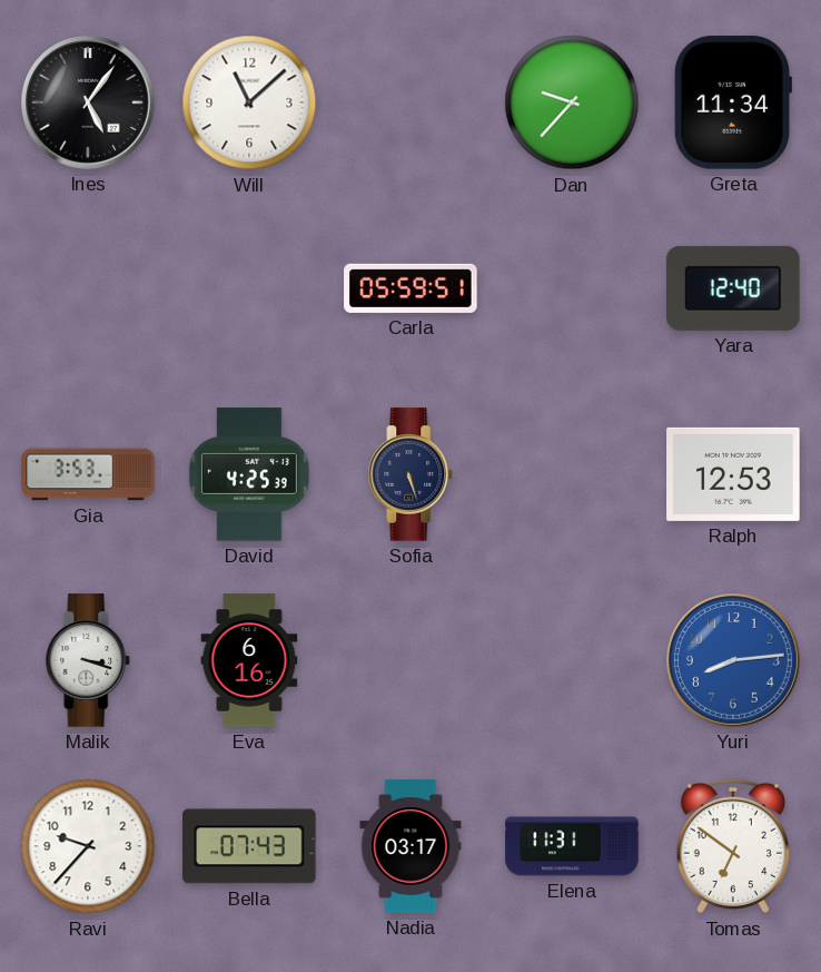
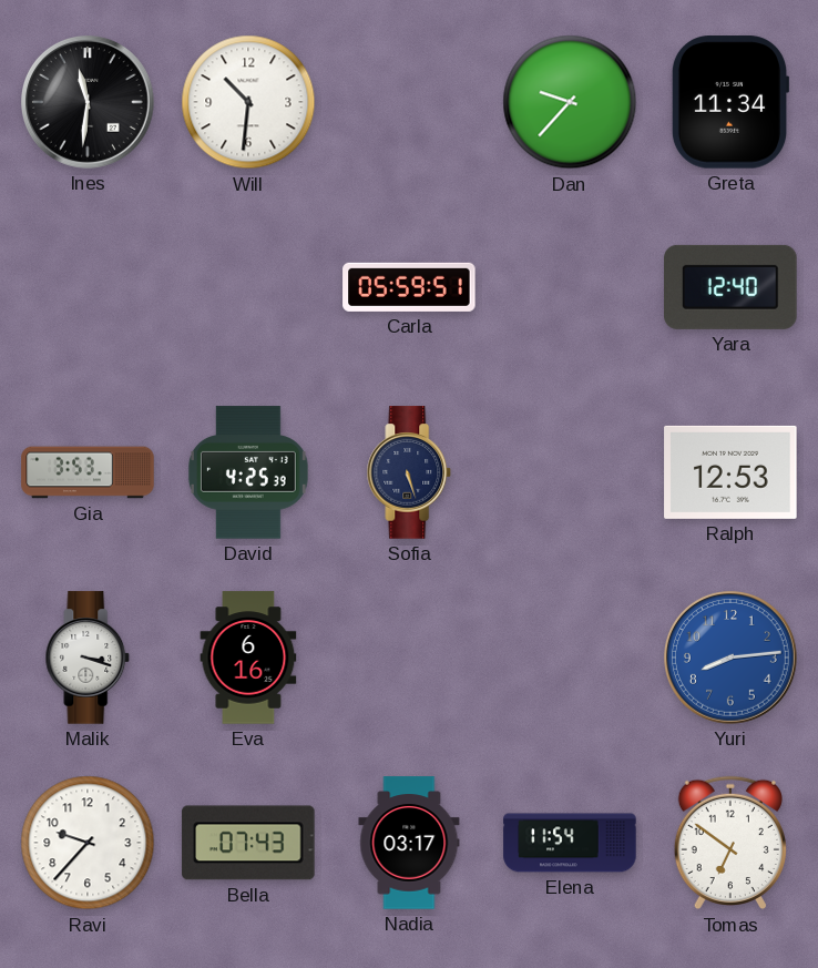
Ines: 5:06 -> 11:31 (89, 103)
Will: 11:08 -> 10:31 (248, 102)
Elena: 11:31 -> 11:54 (570, 843)
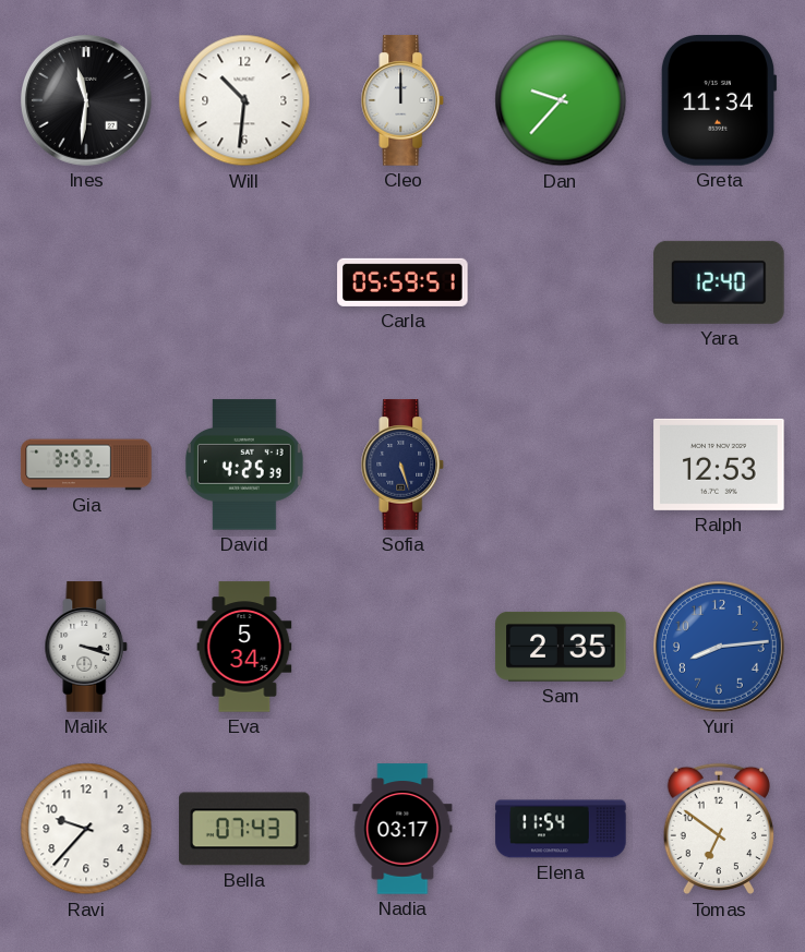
Cleo: none -> 12:00 (403, 100)
Eva: 6:16 -> 5:34 (244, 647)
Sam: none -> 2:35 (561, 647)
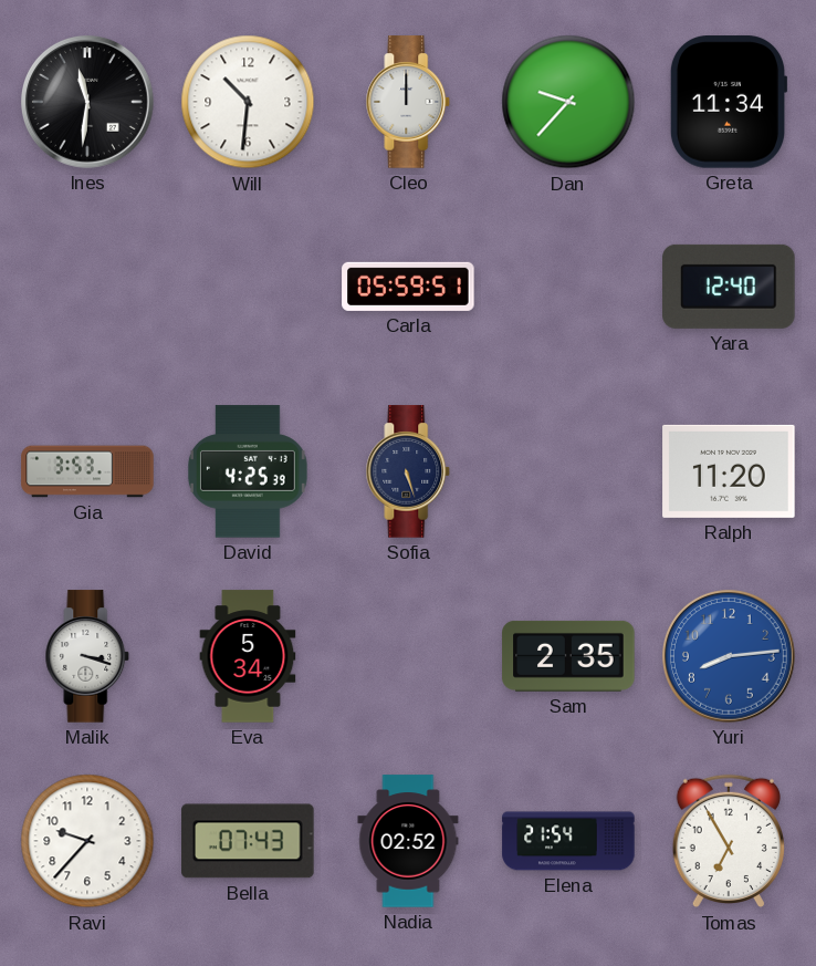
Ralph: 12:53 -> 11:20 (729, 471)
Nadia: 03:17 -> 02:52 (408, 841)
Elena: 11:54 -> 21:54 (568, 841)
Tomas: 6:51 -> 6:55 (729, 841)
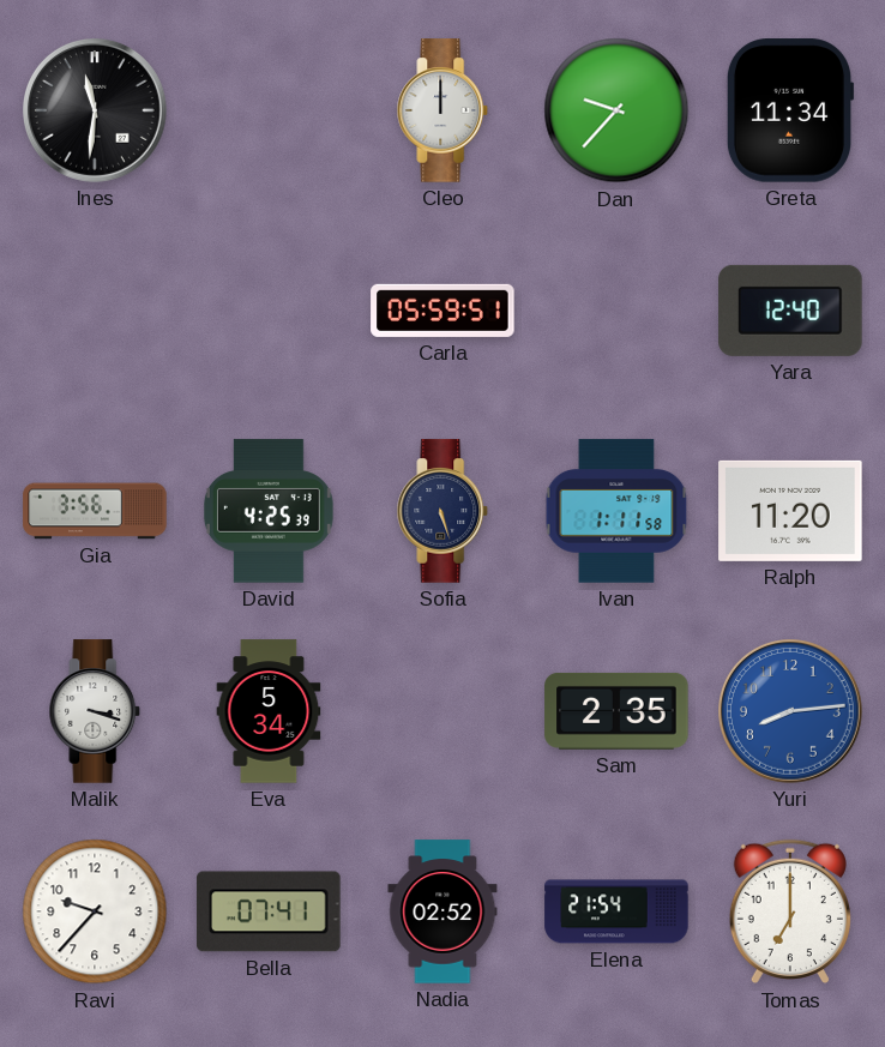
Will: 10:31 -> none (248, 102)
Gia: 3:53 -> 3:56 (95, 511)
Ivan: none -> 1:11 (616, 511)
Bella: 07:43 -> 07:41 (269, 911)
Tomas: 6:55 -> 7:00 (790, 911)
